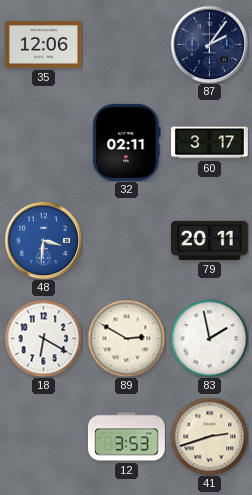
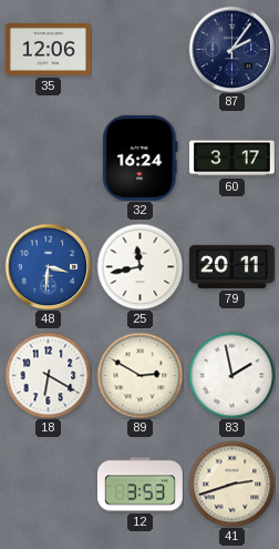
32: 02:11 -> 16:24 (141, 157)
25: none -> 11:43 (139, 266)
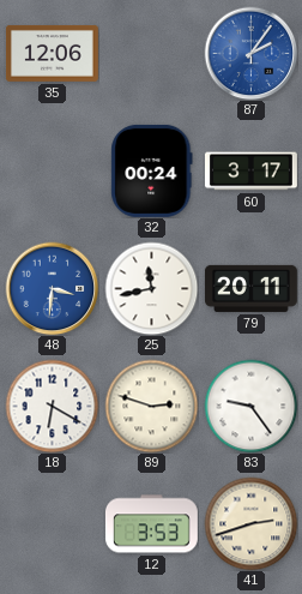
87 dial: navy -> blue (250, 53)
32: 16:24 -> 00:24 (152, 170)
89: 2:50 -> 2:48 (151, 406)
83: 1:58 -> 9:24 (250, 406)
